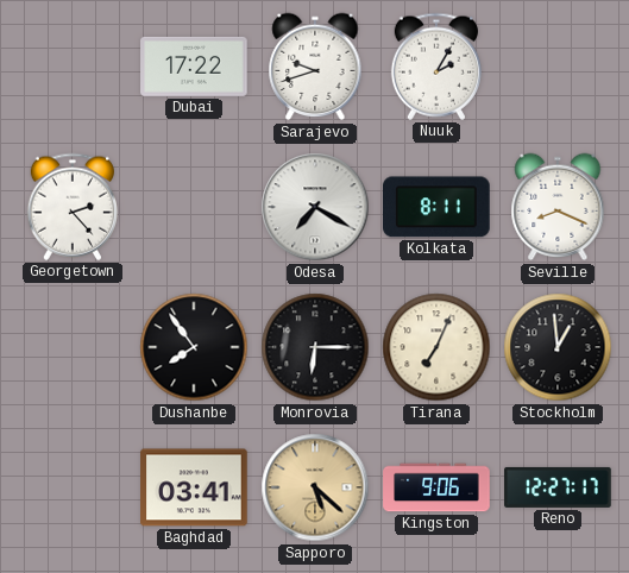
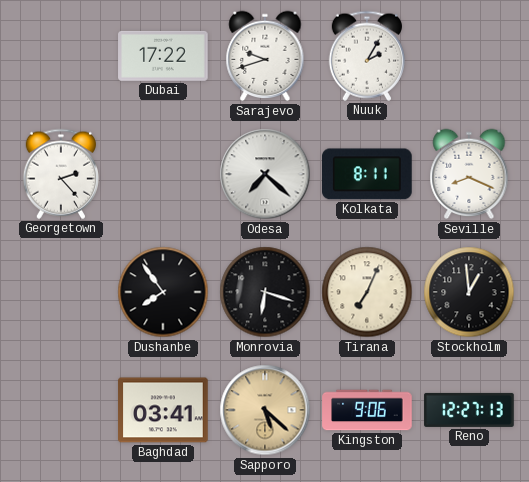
Odesa: 7:20 -> 7:22 (265, 174)
Monrovia: 6:15 -> 6:18 (265, 292)
Reno: 12:27:17 -> 12:27:13 (469, 410)
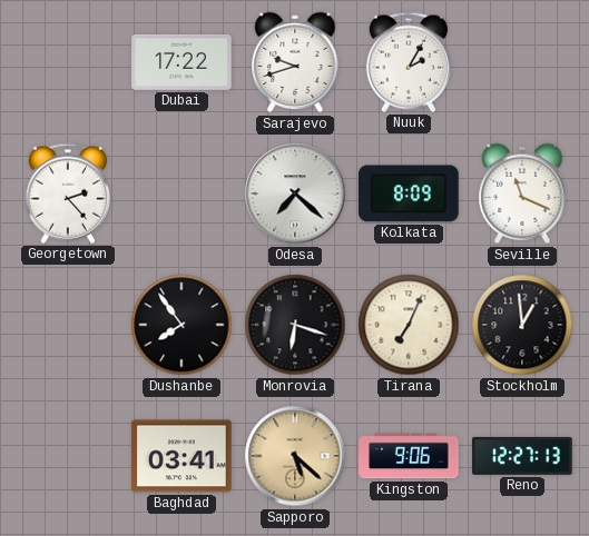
Kolkata: 8:11 -> 8:09 (410, 193)
Seville: 8:19 -> 11:19 (522, 193)
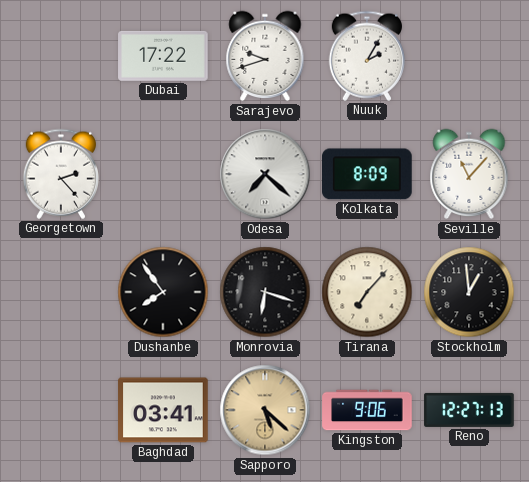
Seville: 11:19 -> 11:07 (469, 174)
Tirana: 7:04 -> 7:07 (367, 292)
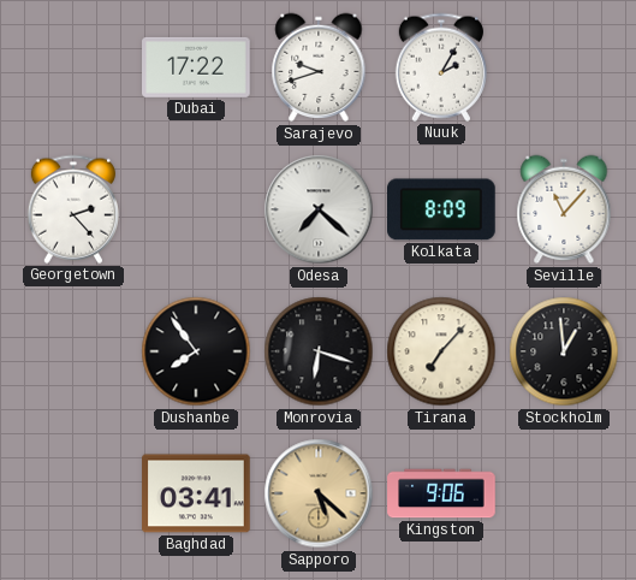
Reno: 12:27 -> none (469, 410)
